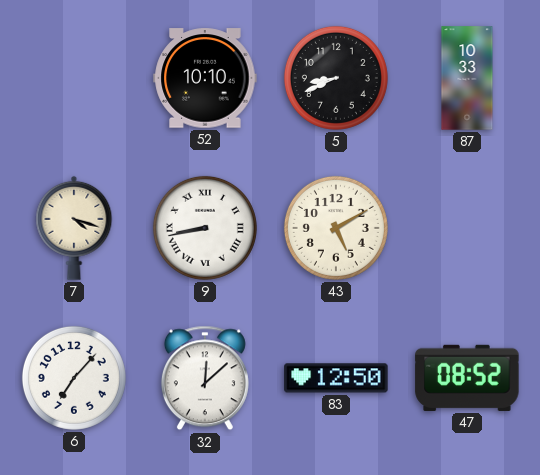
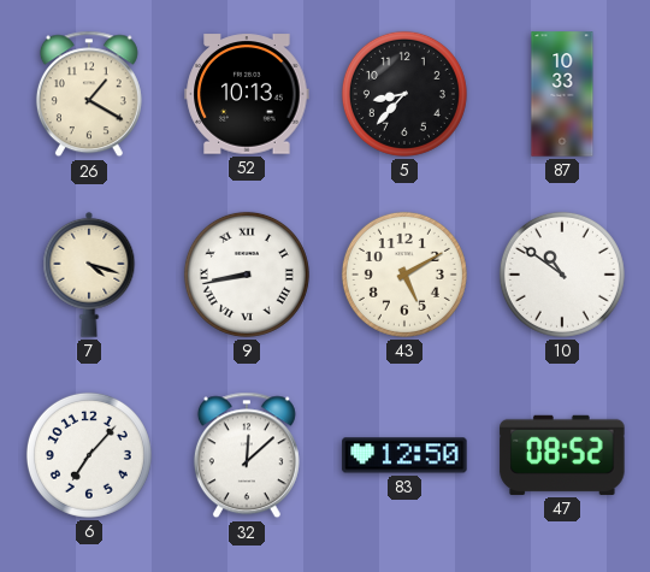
26: none -> 1:20 (89, 94)
52: 10:10 -> 10:13 (247, 94)
5: 8:41 -> 8:37 (404, 94)
10: none -> 10:51 (562, 275)
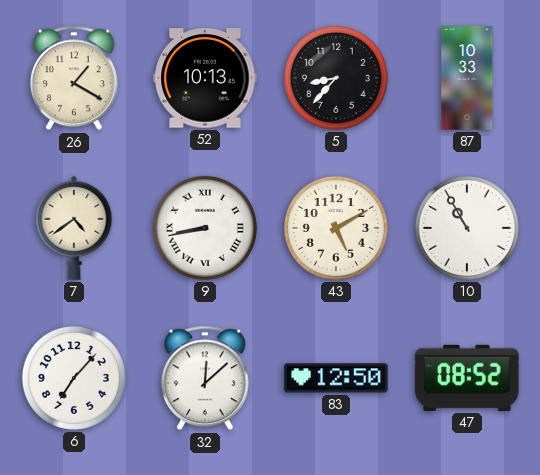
7: 4:18 -> 4:39 (74, 228)
10: 10:51 -> 10:55 (467, 228)
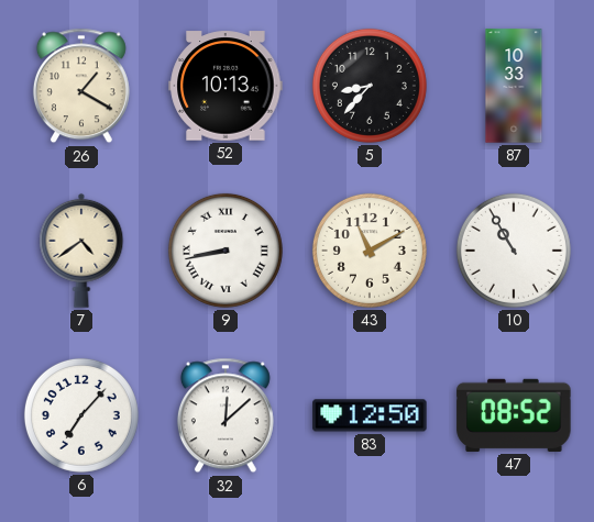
43: 5:10 -> 11:10 (370, 251)
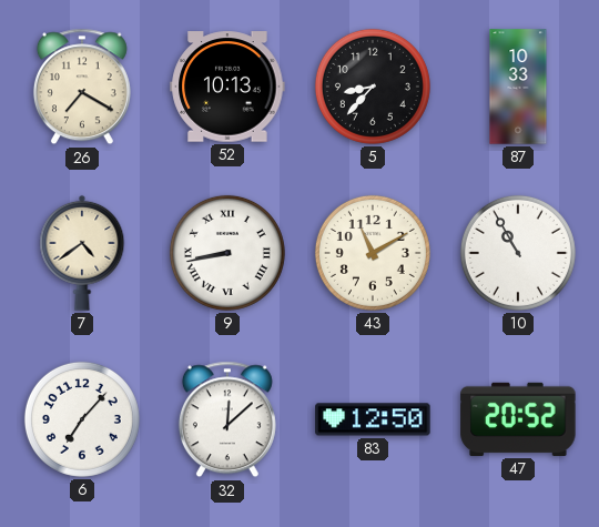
26: 1:20 -> 7:20 (82, 87)
47: 08:52 -> 20:52 (518, 419)
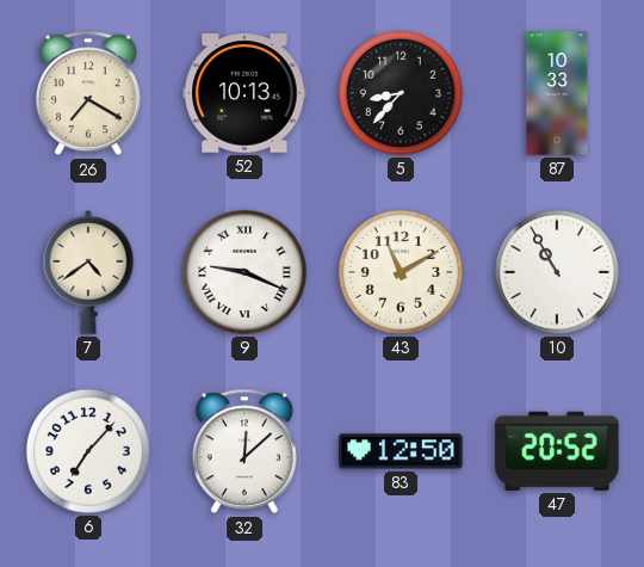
9: 8:43 -> 9:19 (244, 272)
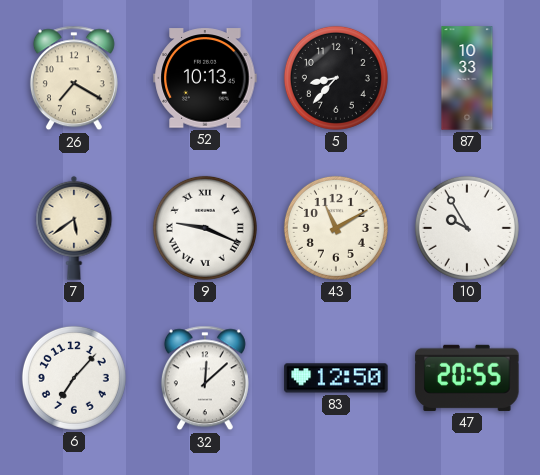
7: 4:39 -> 5:39 (74, 228)
10: 10:55 -> 9:55 (467, 228)
47: 20:52 -> 20:55 (467, 378)
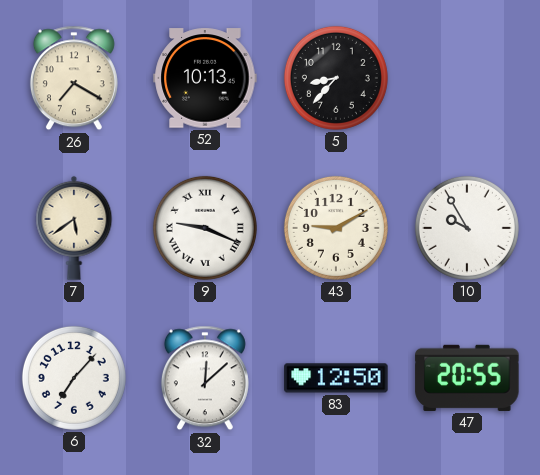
87: 10:33 -> none (467, 78)
43: 11:10 -> 9:10 (336, 228)
